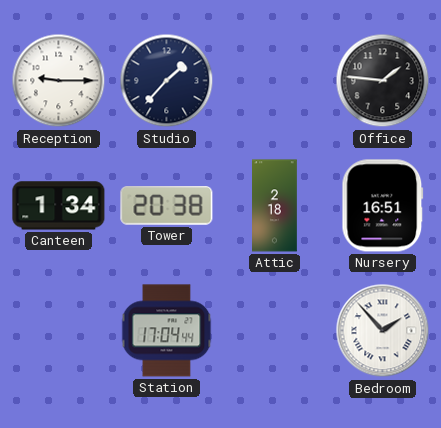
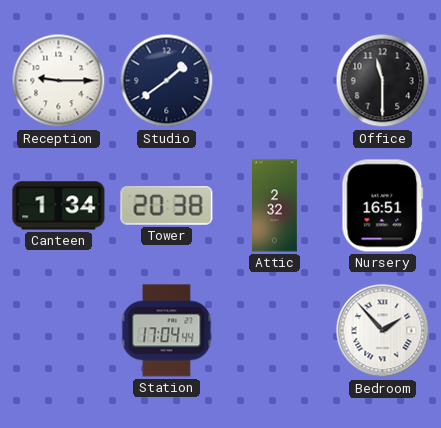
Studio: 1:37 -> 1:39 (167, 81)
Office: 1:46 -> 11:30 (383, 81)
Attic: 2:18 -> 2:32 (275, 206)
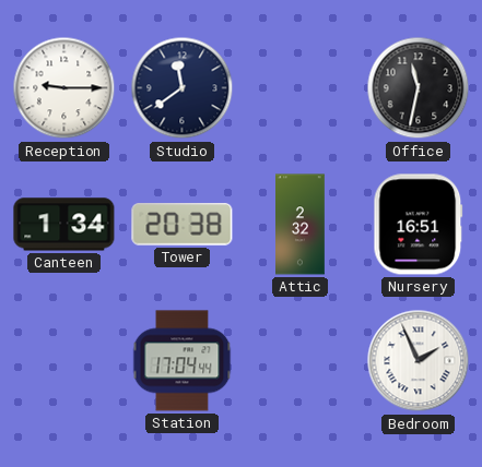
Studio: 1:39 -> 11:39 (183, 88)
Office: 11:30 -> 11:32 (419, 88)
Bedroom: 1:53 -> 1:56 (419, 361)
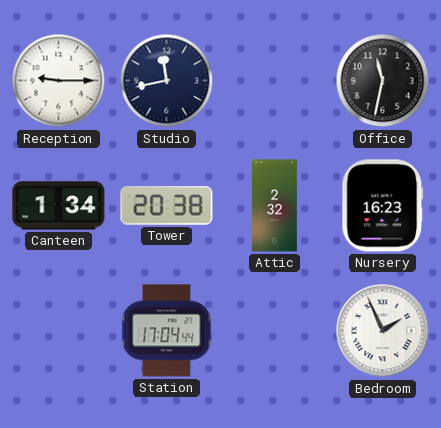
Studio: 11:39 -> 11:43 (167, 81)
Nursery: 16:51 -> 16:23 (383, 206)
